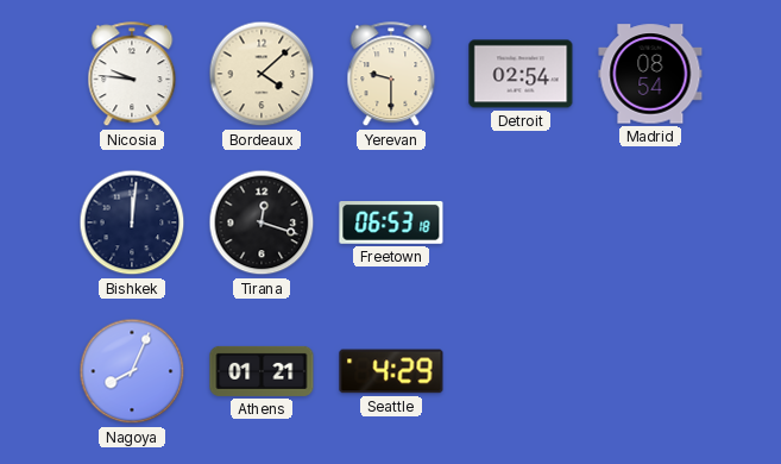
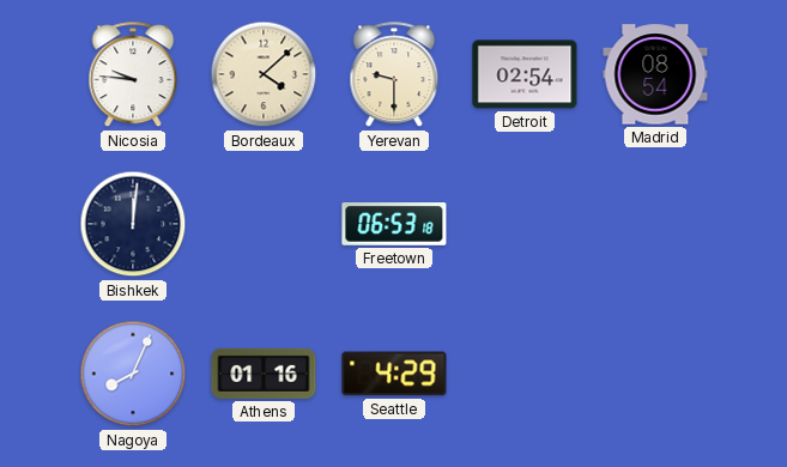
Tirana: 12:18 -> none (262, 222)
Athens: 01:21 -> 01:16 (264, 374)
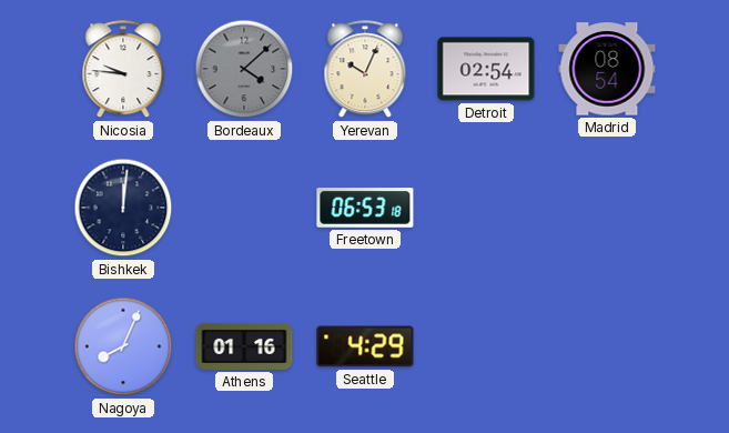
Bordeaux dial: cream -> grey (244, 69)
Yerevan: 9:30 -> 10:04 (365, 70)
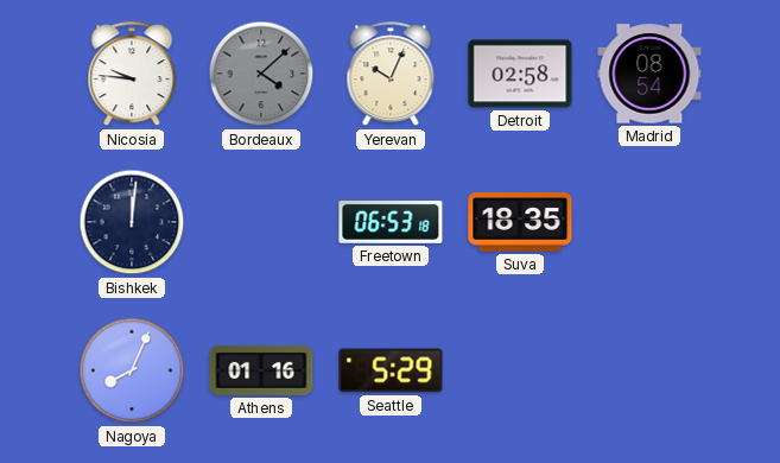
Detroit: 02:54 -> 02:58 (520, 74)
Suva: none -> 18:35 (520, 222)
Seattle: 4:29 -> 5:29 (391, 370)
